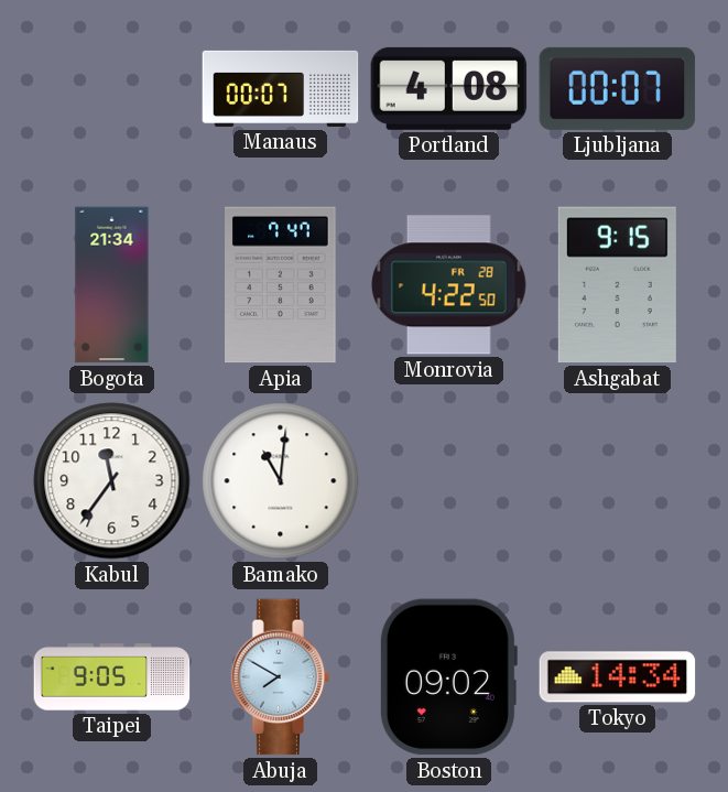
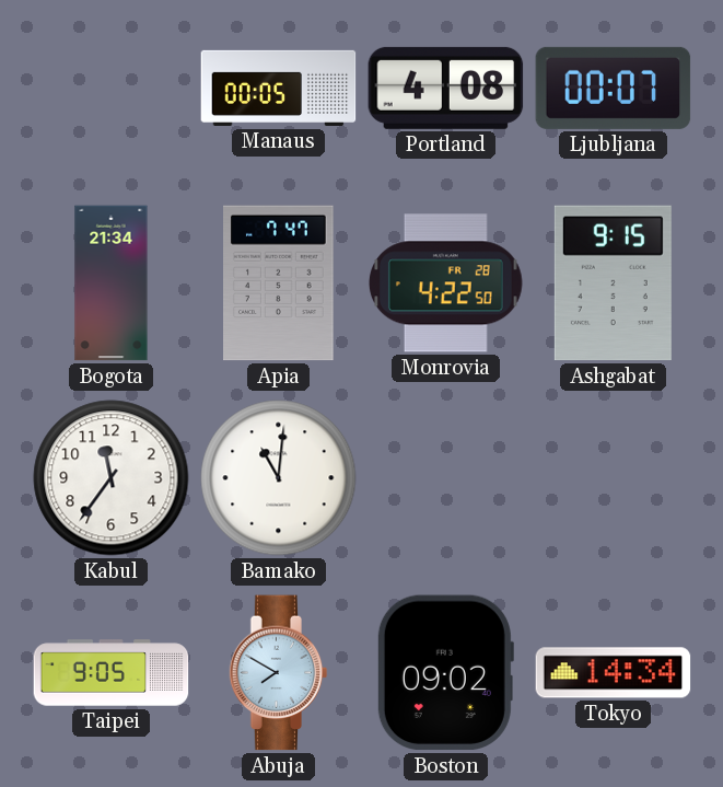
Manaus: 00:07 -> 00:05 (279, 88)
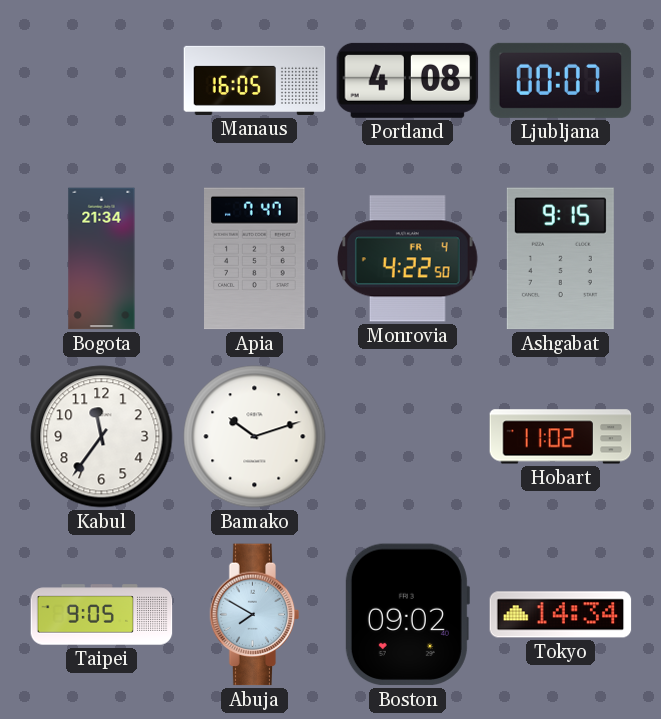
Manaus: 00:05 -> 16:05 (255, 80)
Monrovia date: FR 28 -> FR 4 (408, 259)
Bamako: 11:01 -> 10:12 (255, 437)
Hobart: none -> 11:02 (561, 437)
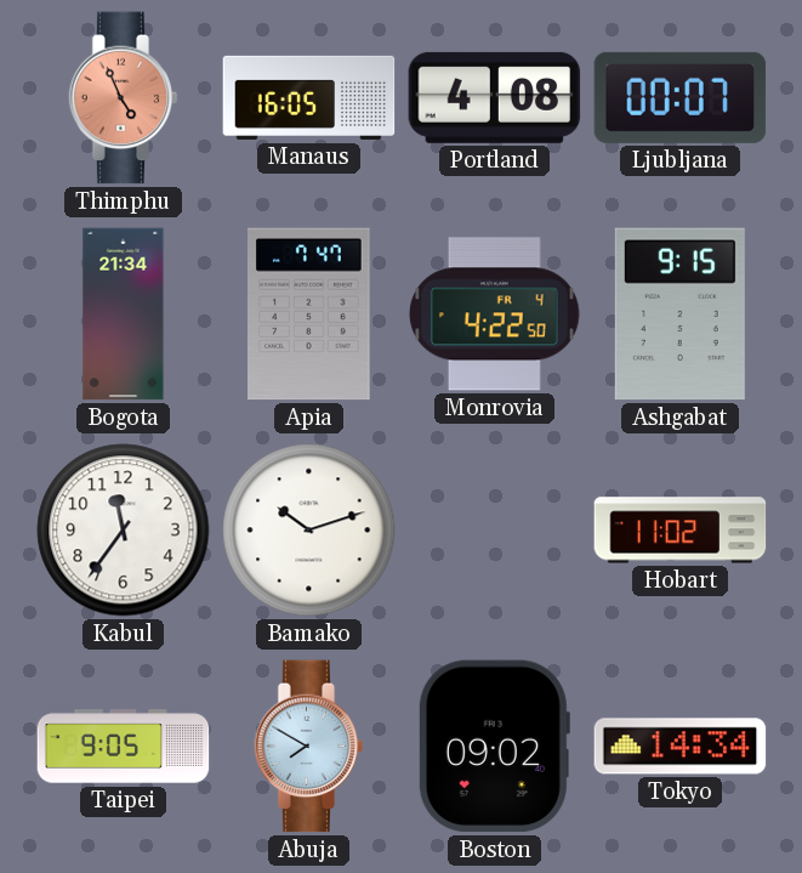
Thimphu: none -> 4:56 (124, 98)
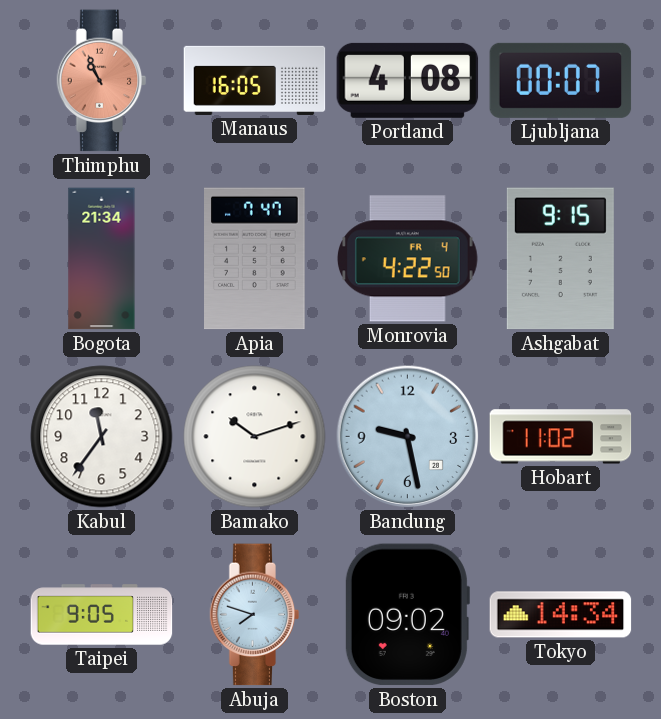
Thimphu: 4:56 -> 10:56 (102, 81)
Bandung: none -> 9:28 (408, 437)
Abuja: 7:50 -> 7:48 (255, 615)
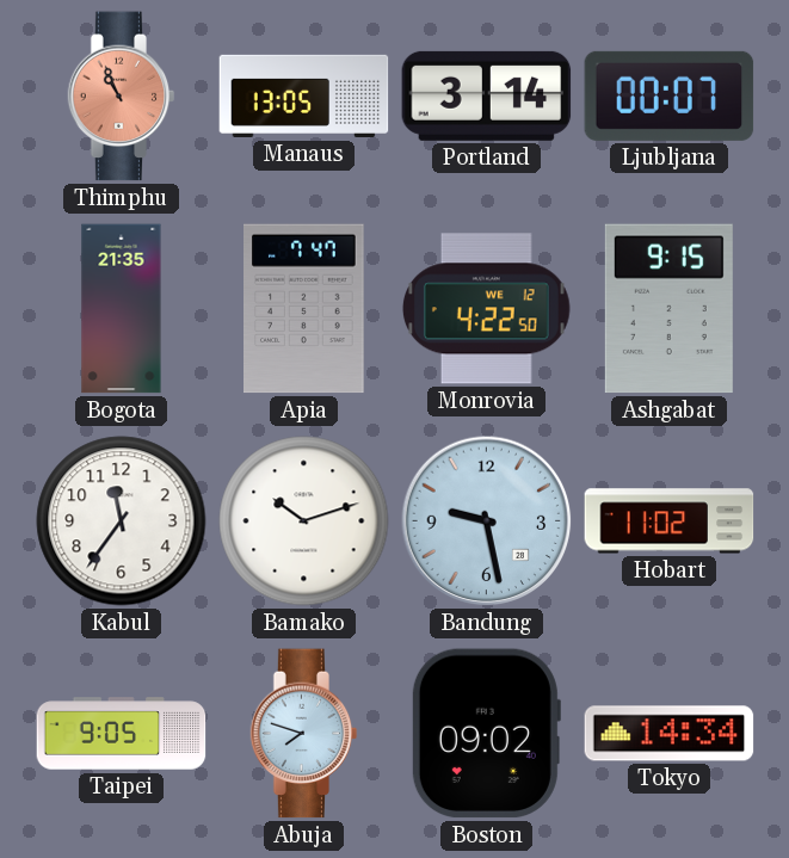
Manaus: 16:05 -> 13:05 (304, 95)
Portland: 4:08 -> 3:14 (487, 95)
Bogota: 21:34 -> 21:35 (122, 309)
Monrovia date: FR 4 -> WE 12 (487, 309)
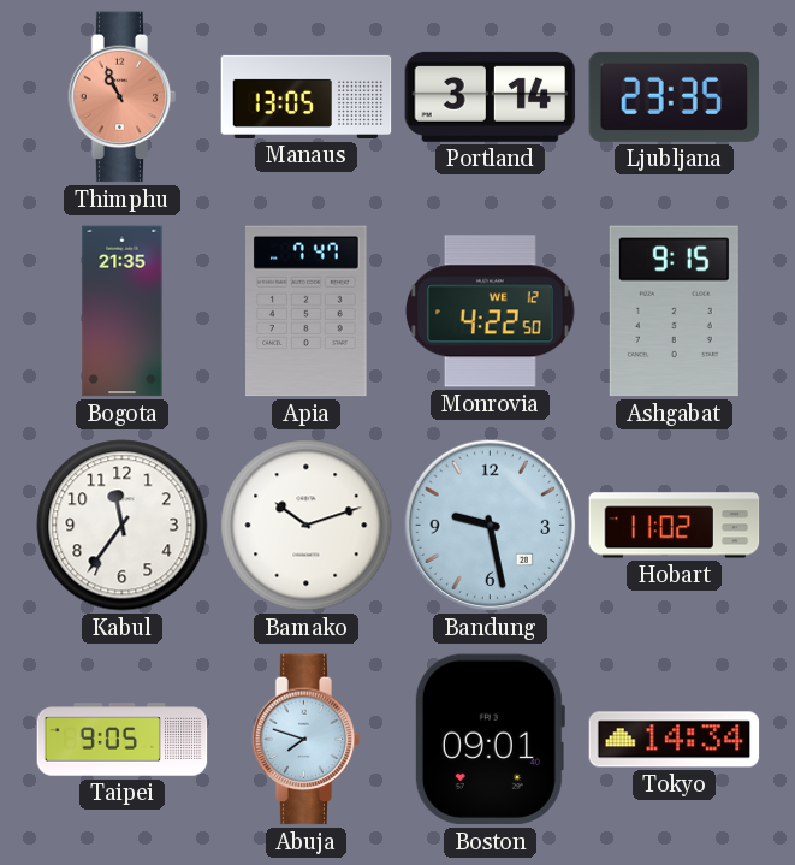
Ljubljana: 00:07 -> 23:35 (675, 96)
Boston: 09:02 -> 09:01 (490, 740)
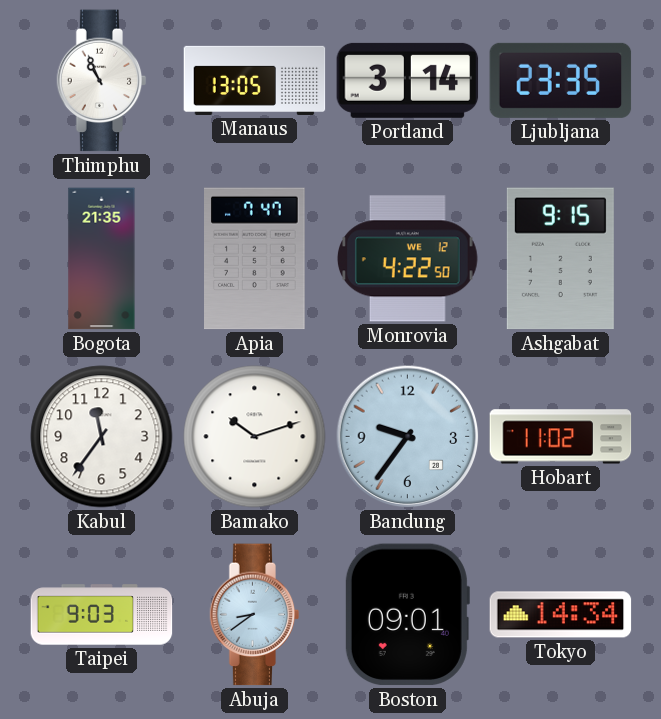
Thimphu dial: salmon -> white (102, 81)
Bandung: 9:28 -> 9:36 (408, 437)
Taipei: 9:05 -> 9:03 (102, 615)
Abuja: 7:48 -> 8:39 (255, 615)
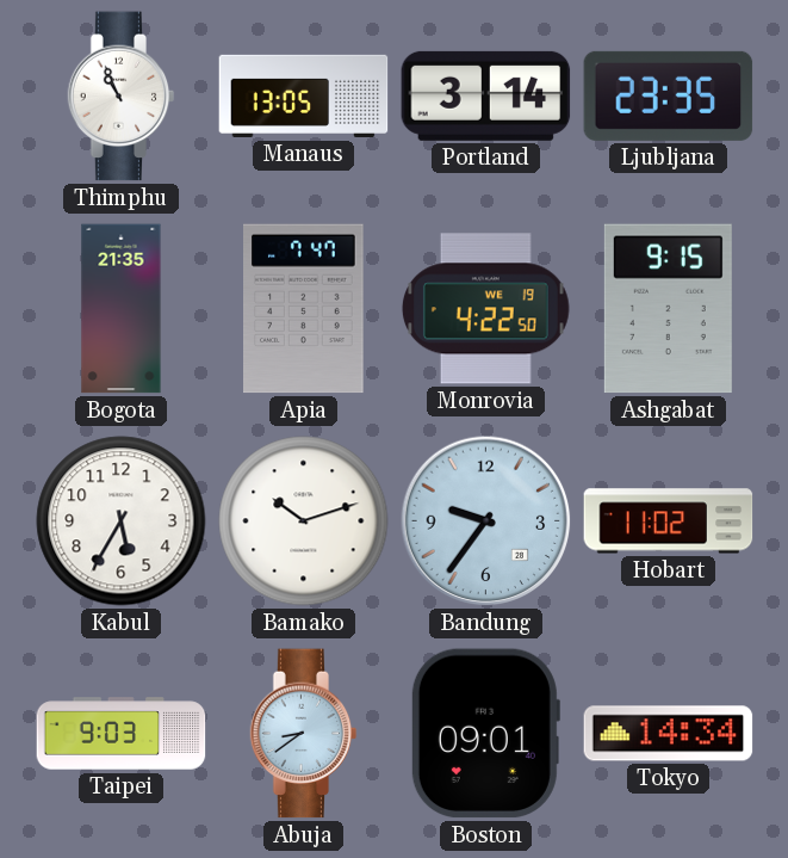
Monrovia date: WE 12 -> WE 19 (486, 309)
Kabul: 11:36 -> 5:35 (122, 521)
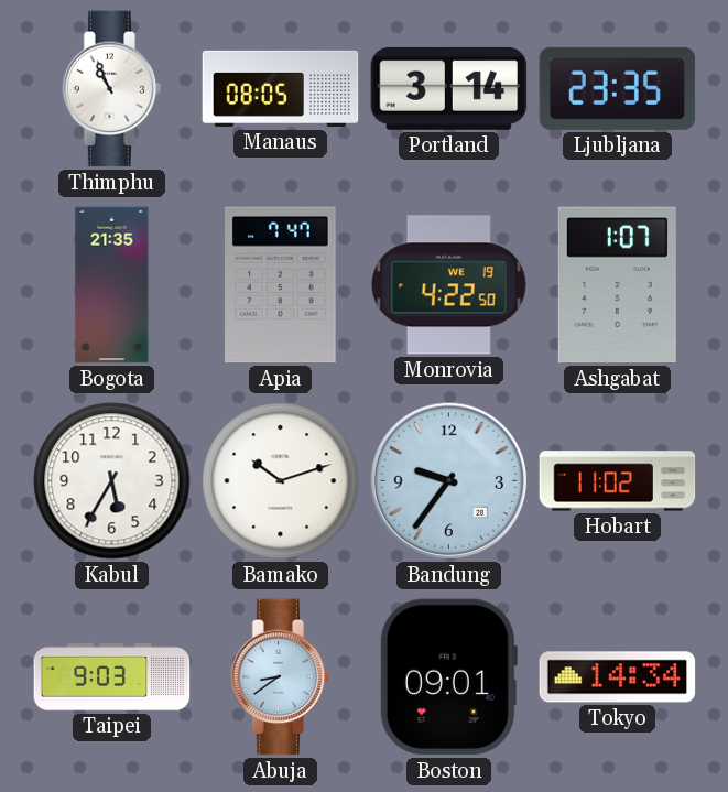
Manaus: 13:05 -> 08:05 (281, 88)
Ashgabat: 9:15 -> 1:07 (617, 285)
